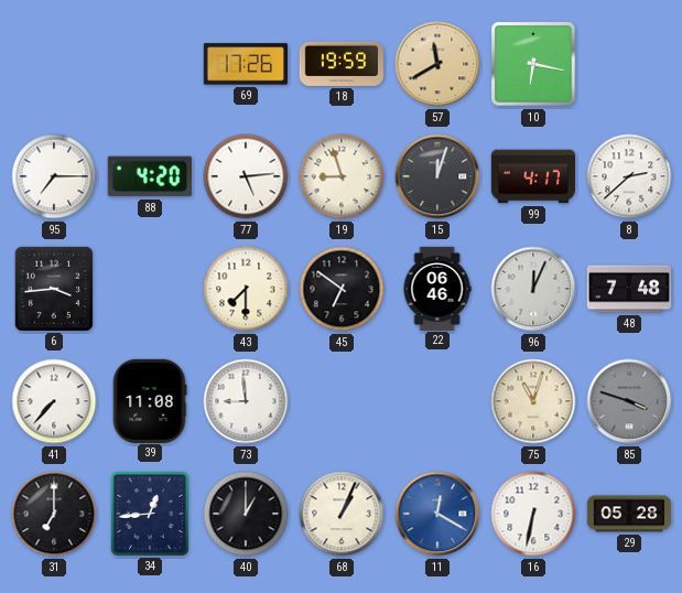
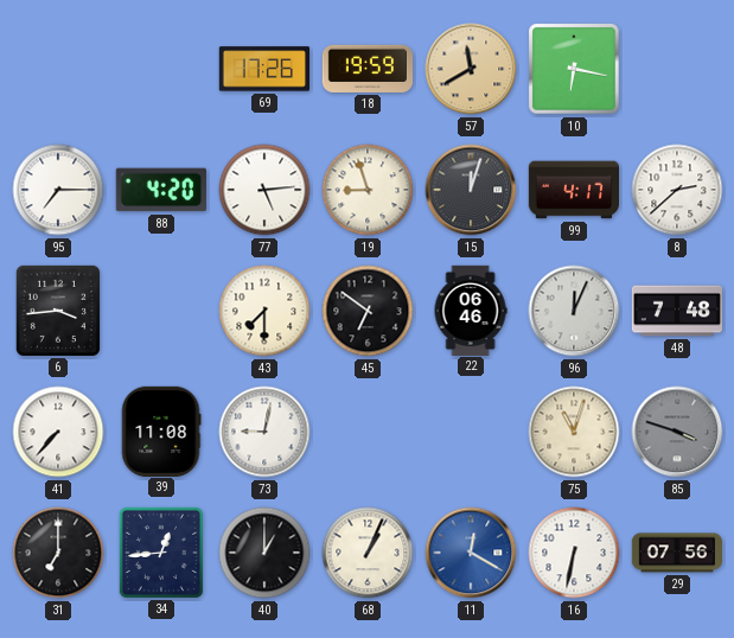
73: 8:59 -> 9:02 (264, 432)
29: 05:28 -> 07:56 (676, 553)
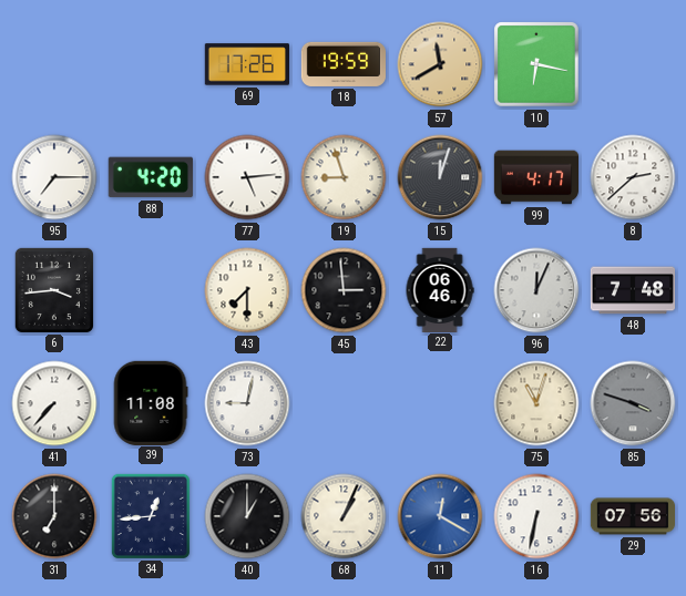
45: 6:51 -> 2:59 (344, 290)
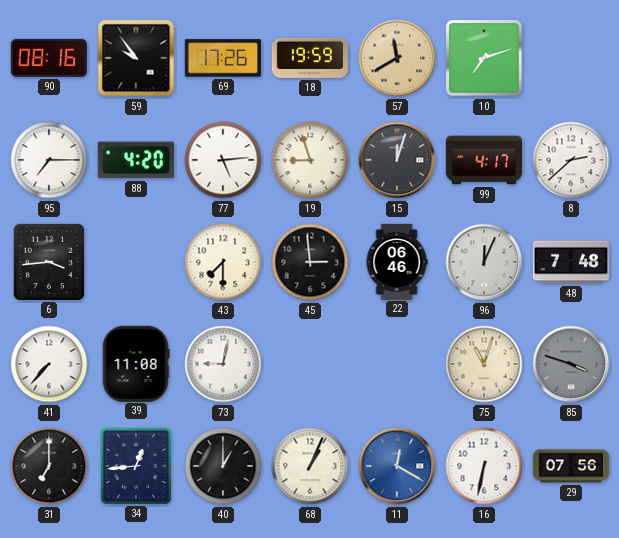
90: none -> 08:16 (48, 58)
59: none -> 9:54 (136, 58)
10: 6:17 -> 7:12 (484, 58)
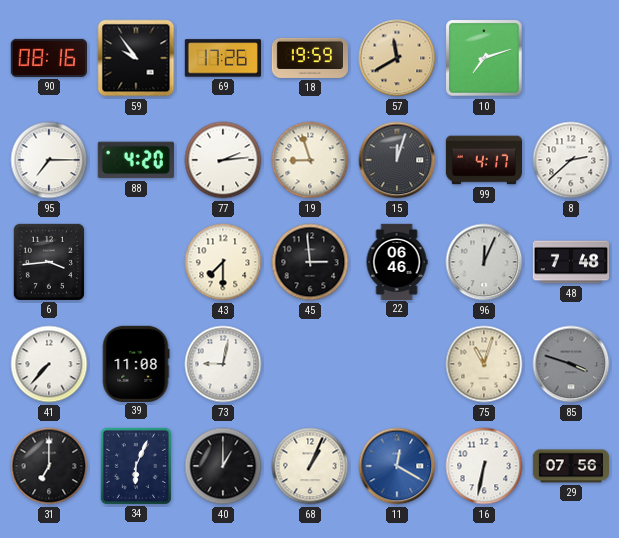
77: 5:14 -> 2:14 (223, 160)
34: 12:44 -> 6:04 (136, 465)
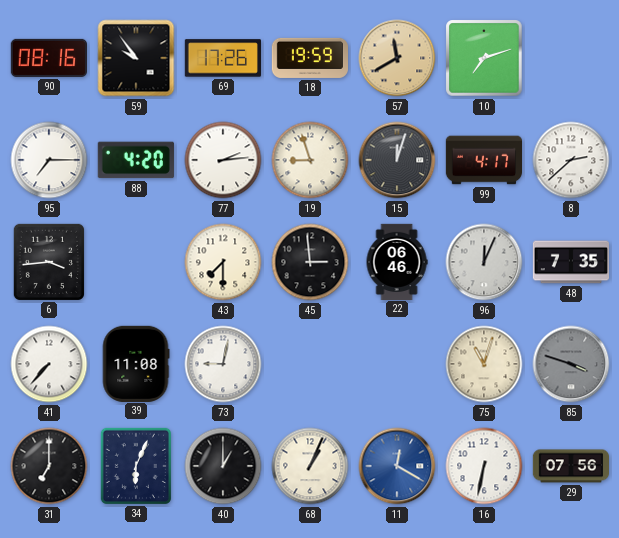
48: 7:48 -> 7:35 (570, 262)
